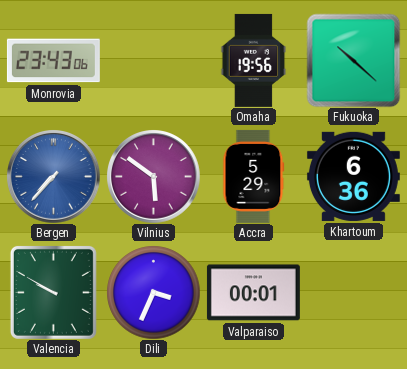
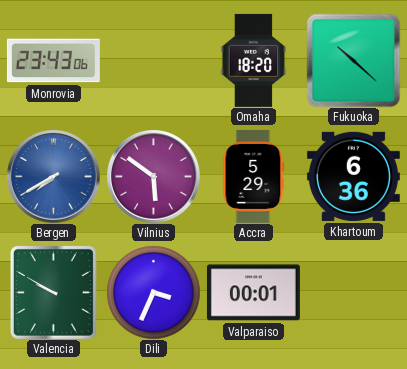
Omaha: 19:56 -> 18:20 (254, 60)
Bergen: 7:37 -> 7:40 (54, 177)
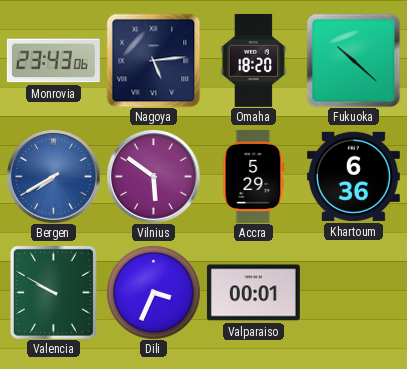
Nagoya: none -> 5:14 (153, 60)
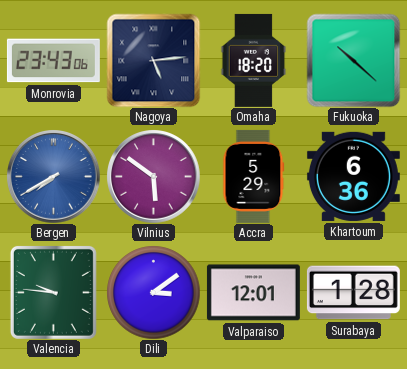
Valencia: 9:50 -> 9:46 (53, 292)
Dili: 3:34 -> 3:09 (153, 292)
Valparaiso: 00:01 -> 12:01 (253, 293)
Surabaya: none -> 1:28 (353, 293)
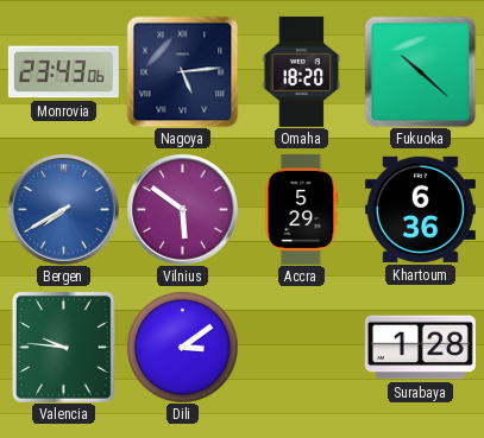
Valparaiso: 12:01 -> none (253, 293)
